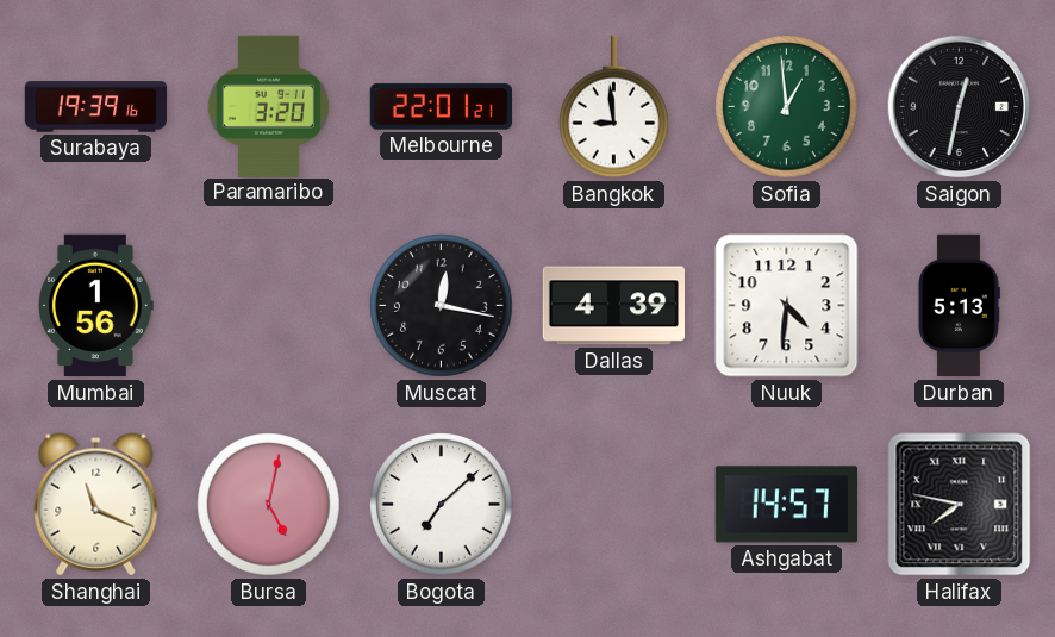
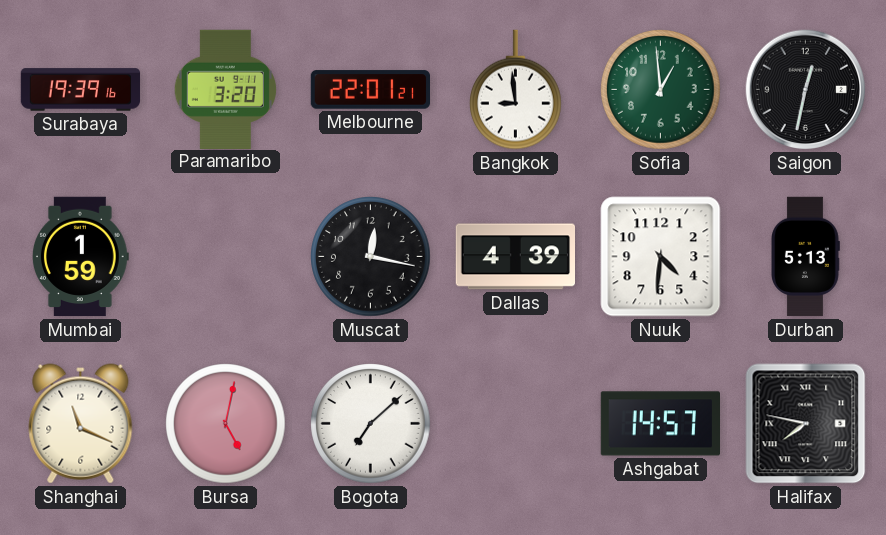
Mumbai: 1:56 -> 1:59 (81, 257)
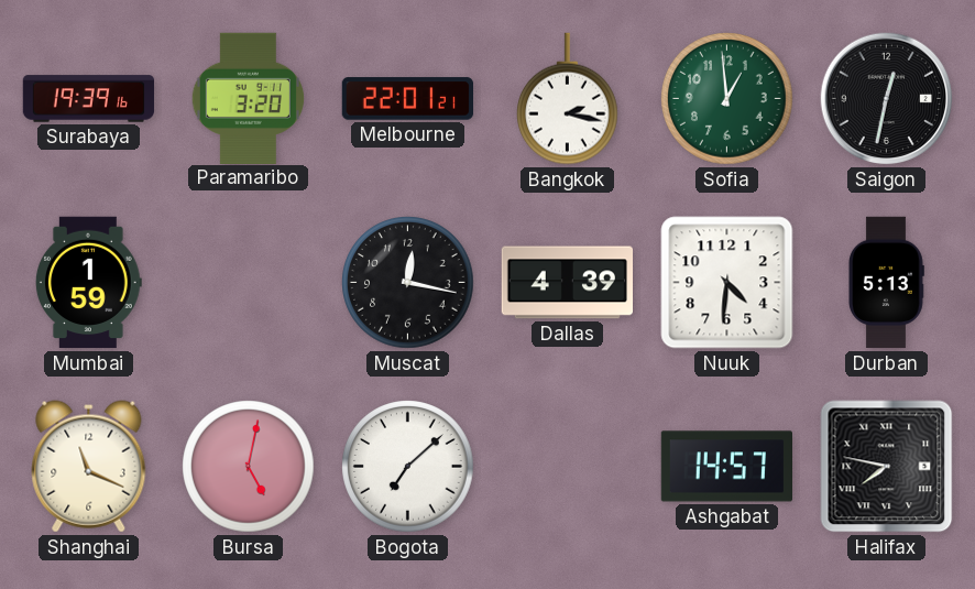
Bangkok: 8:59 -> 2:17 (568, 99)
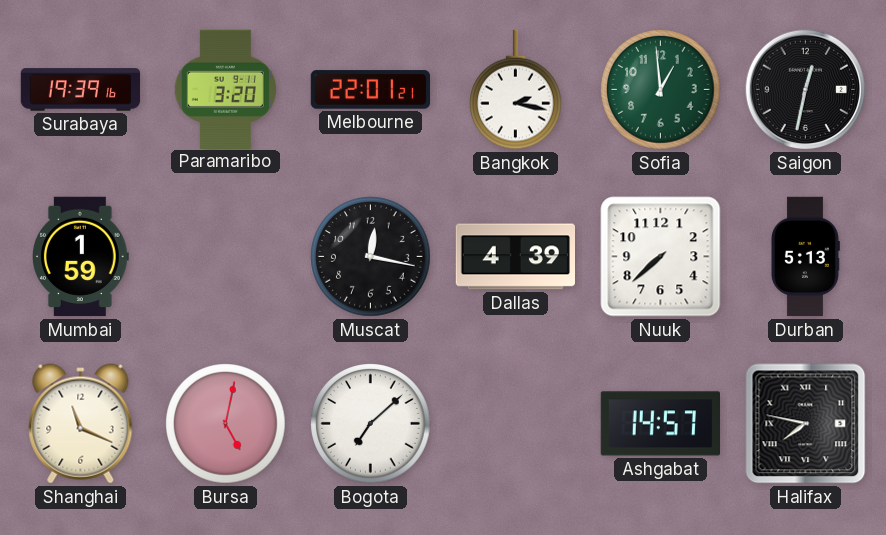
Nuuk: 4:31 -> 7:38 (661, 257)
